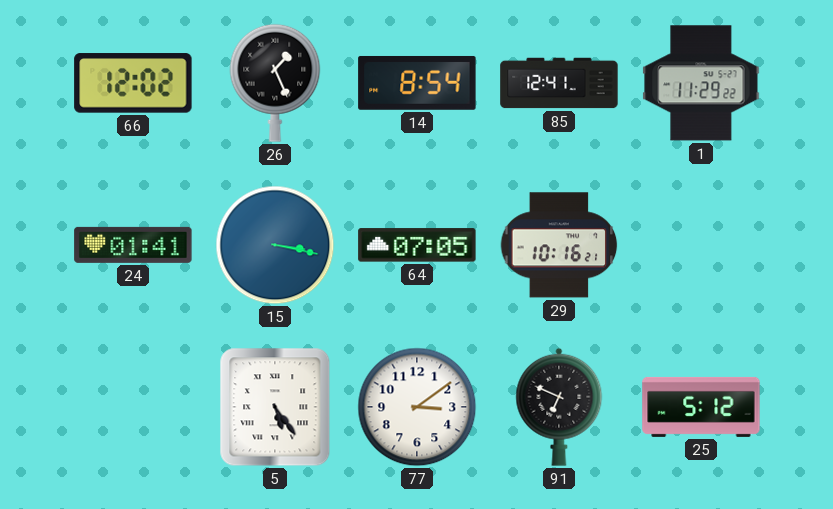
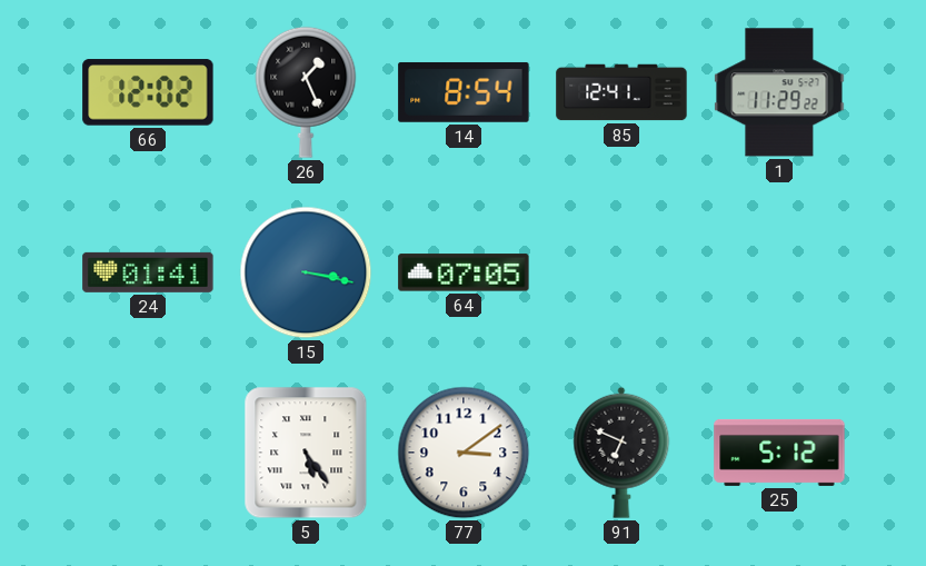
29: 10:16 -> none (559, 245)
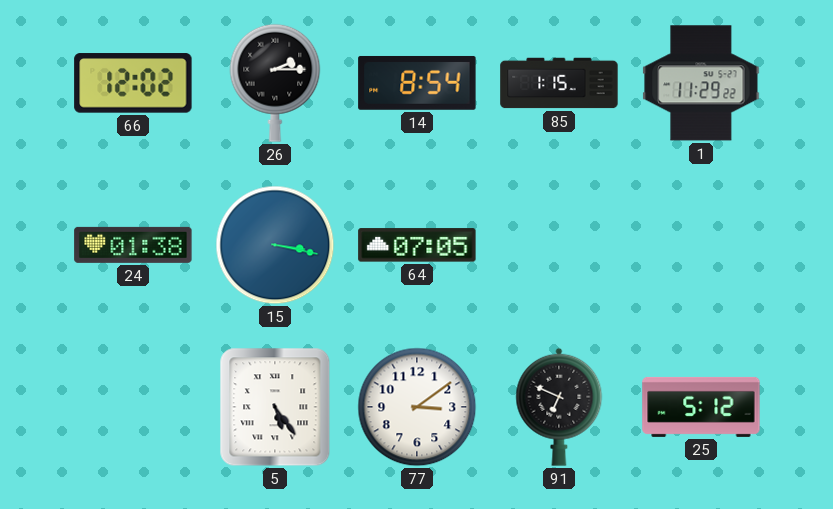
26: 1:26 -> 2:15 (275, 83)
85: 12:41 -> 1:15 (559, 83)
24: 01:41 -> 01:38 (133, 245)
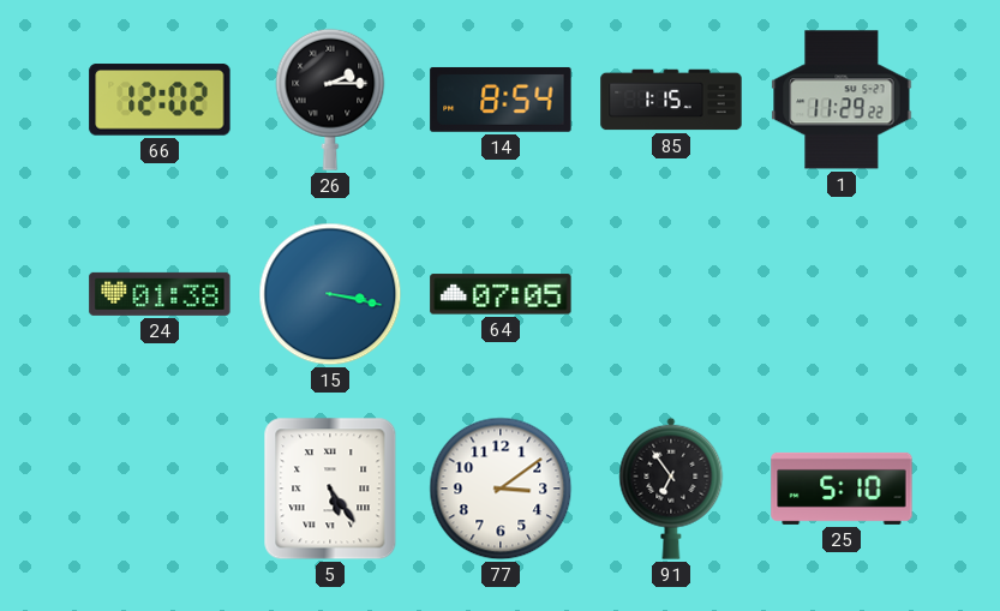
91: 6:49 -> 6:54 (671, 489)
25: 5:12 -> 5:10 (842, 489)
